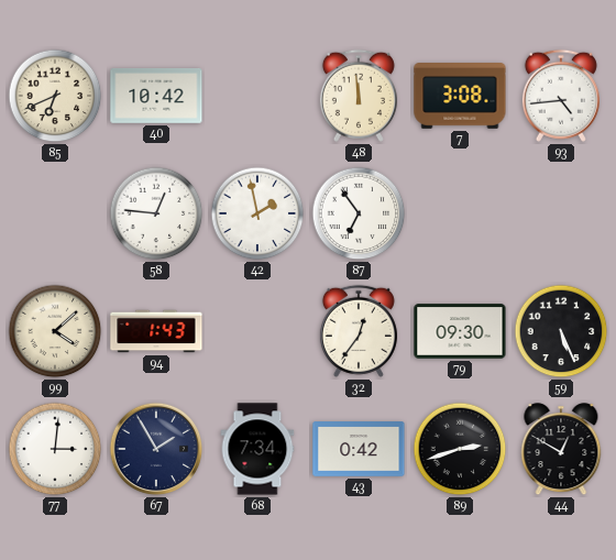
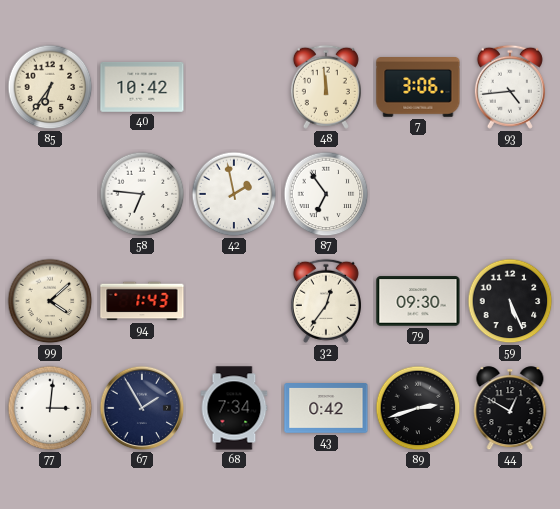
85: 6:41 -> 6:36 (50, 87)
7: 3:08 -> 3:06 (418, 88)
58: 12:46 -> 6:46 (142, 194)
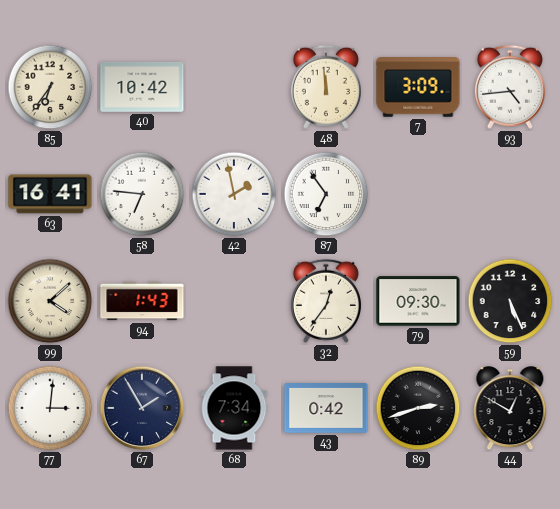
7: 3:06 -> 3:09 (418, 88)
63: none -> 16:41 (50, 194)
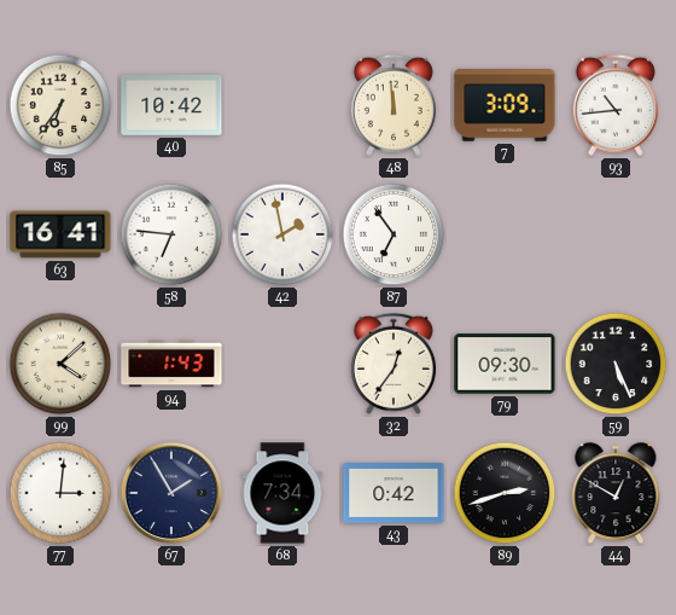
93: 4:44 -> 10:44 (616, 105)
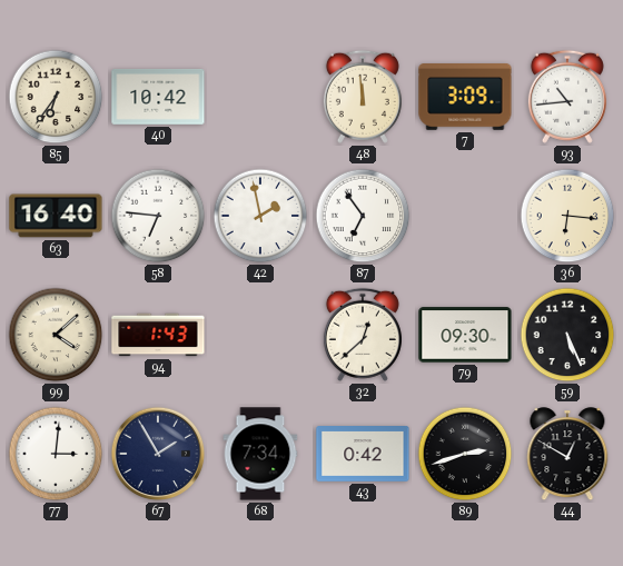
63: 16:41 -> 16:40 (56, 216)
36: none -> 6:16 (567, 216)
32: 12:36 -> 12:38 (363, 335)
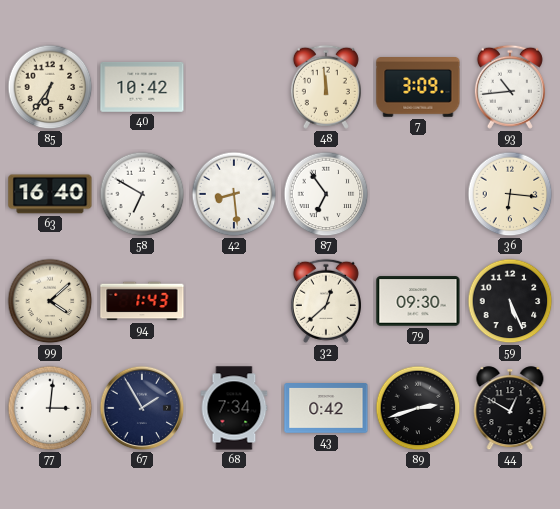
58: 6:46 -> 6:50 (142, 194)
42: 1:58 -> 8:29 (234, 194)
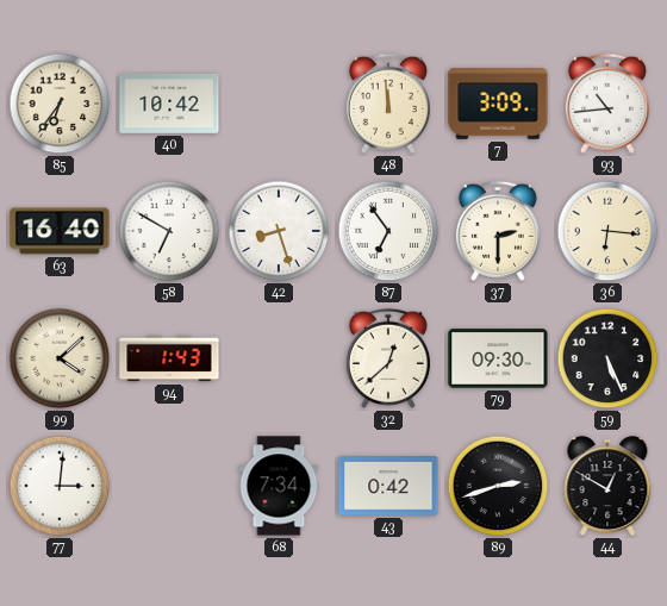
42: 8:29 -> 8:27 (279, 231)
37: none -> 2:30 (498, 231)
67: 1:55 -> none (142, 408)
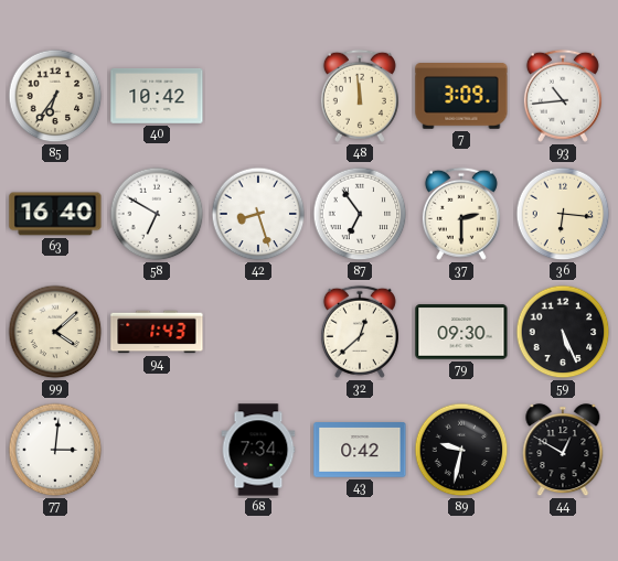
89: 2:42 -> 9:32 (461, 450)
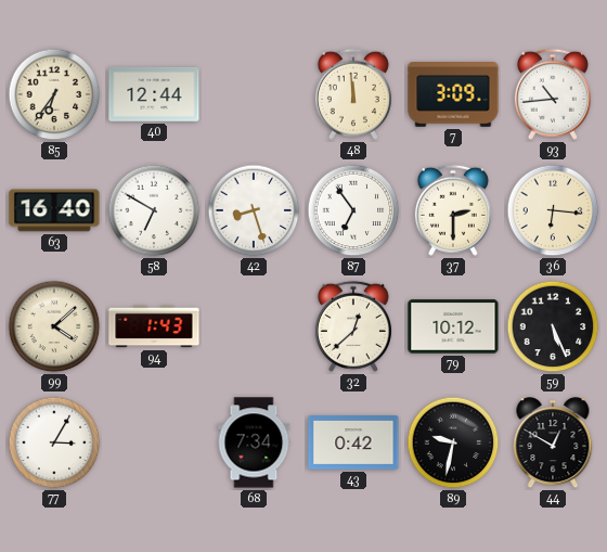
40: 10:42 -> 12:44 (154, 94)
79: 09:30 -> 10:12 (453, 326)
77: 3:01 -> 3:05 (54, 442)
